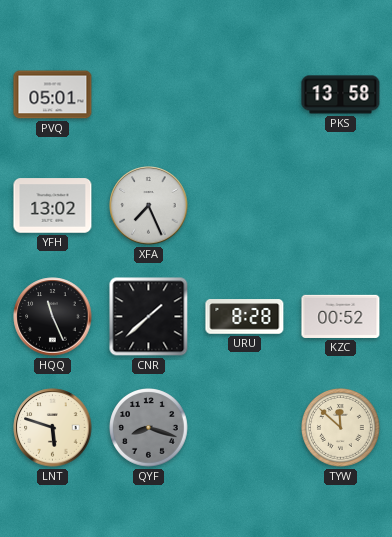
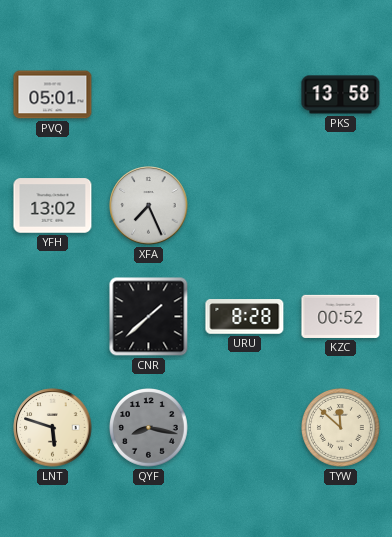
HQQ: 11:26 -> none (53, 317)
QYF: 8:18 -> 8:17 (149, 428)
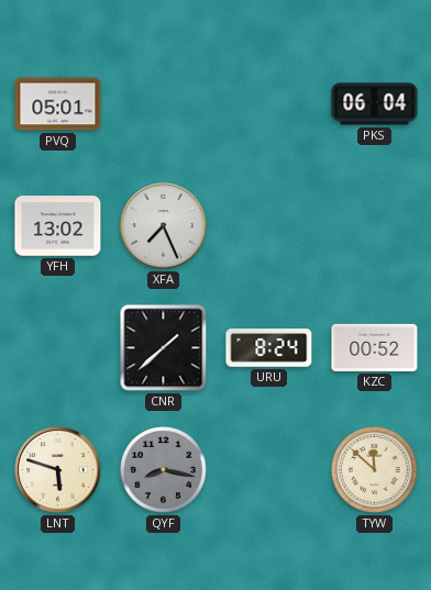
PKS: 13:58 -> 06:04 (375, 104)
URU: 8:28 -> 8:24 (269, 348)
